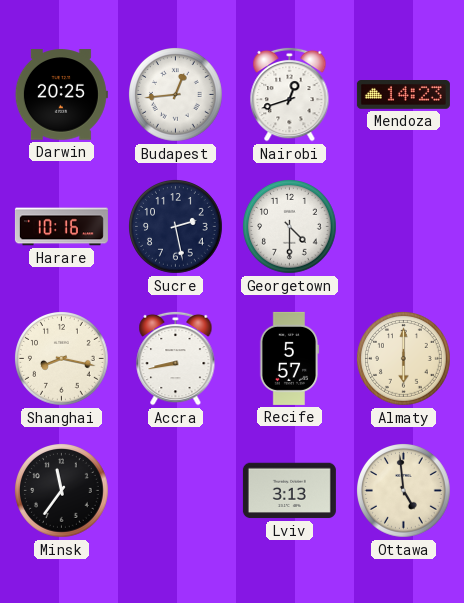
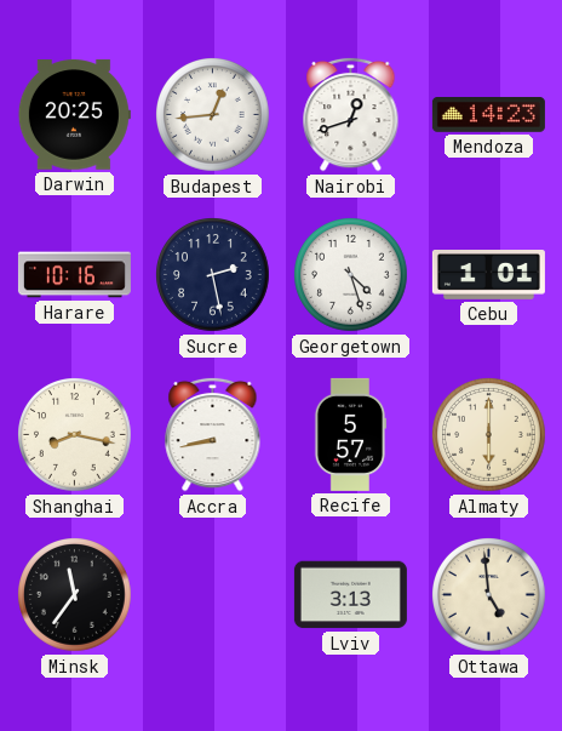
Georgetown: 4:30 -> 4:27 (351, 275)
Cebu: none -> 1:01 (488, 275)
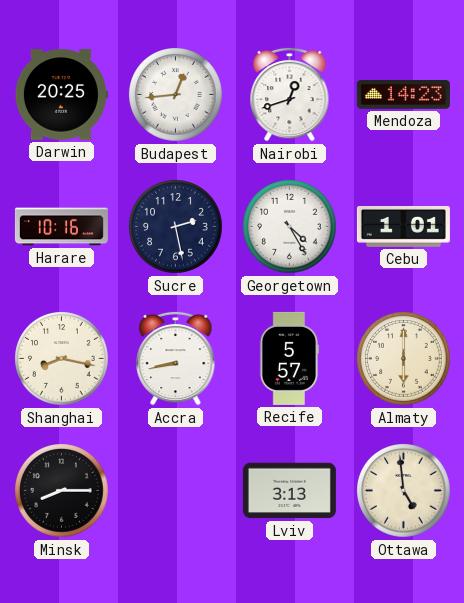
Georgetown: 4:27 -> 4:25 (290, 227)
Minsk: 11:36 -> 8:15 (62, 491)
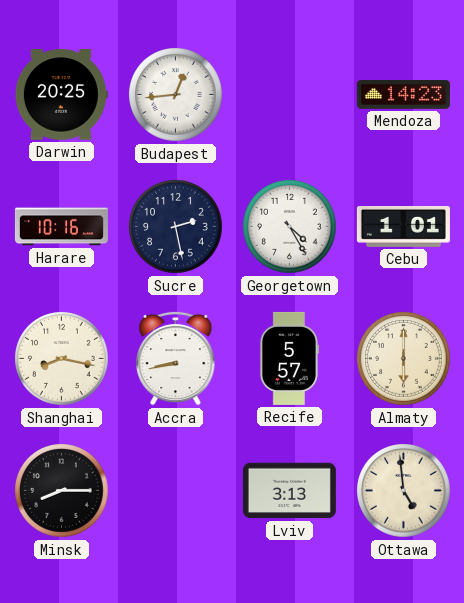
Nairobi: 12:42 -> none (290, 94)
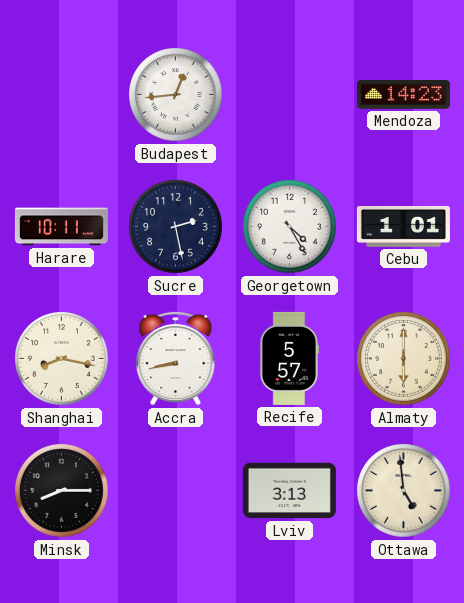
Darwin: 20:25 -> none (61, 95)
Harare: 10:16 -> 10:11 (61, 227)
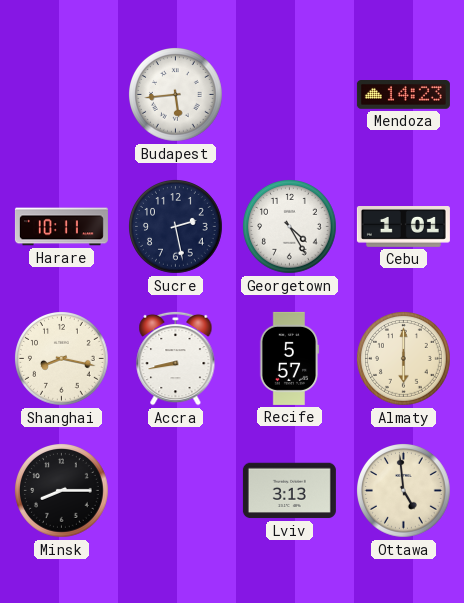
Budapest: 12:44 -> 5:44 (176, 95)
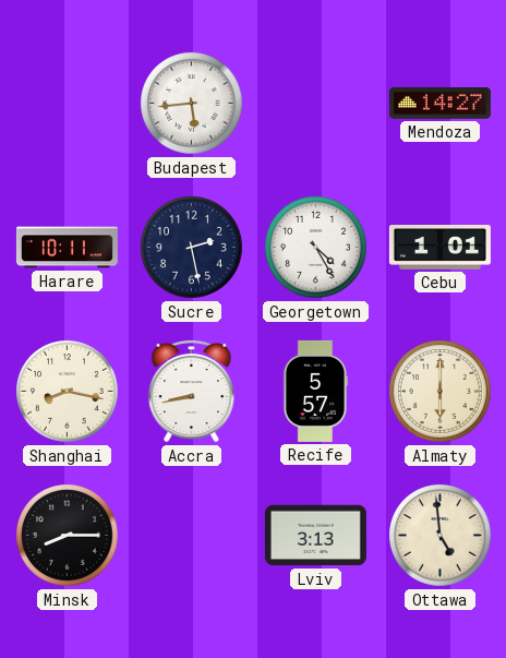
Mendoza: 14:23 -> 14:27 (439, 104)
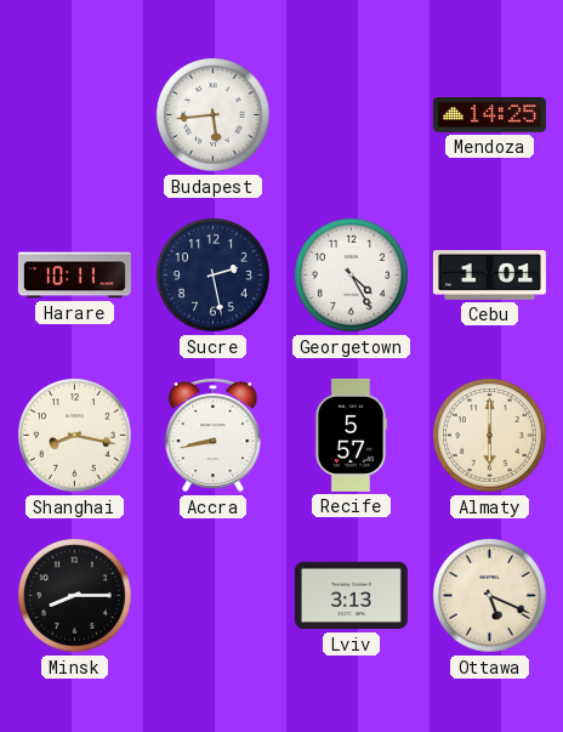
Mendoza: 14:27 -> 14:25 (489, 115)
Ottawa: 4:59 -> 5:19 (490, 596)
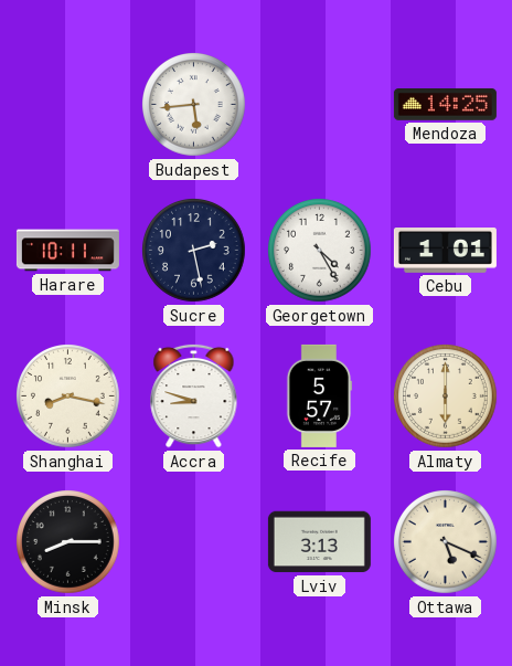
Accra: 8:43 -> 8:48 (194, 395)
